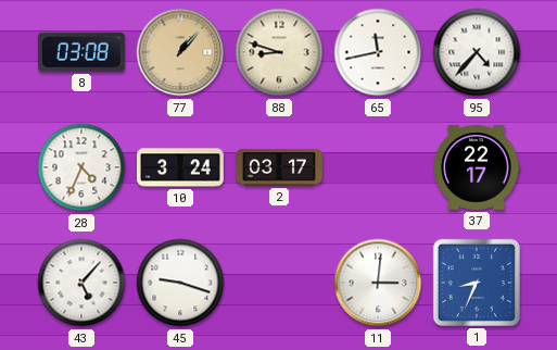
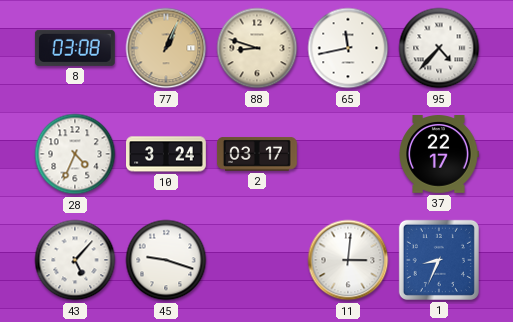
77: 1:07 -> 1:04 (166, 48)
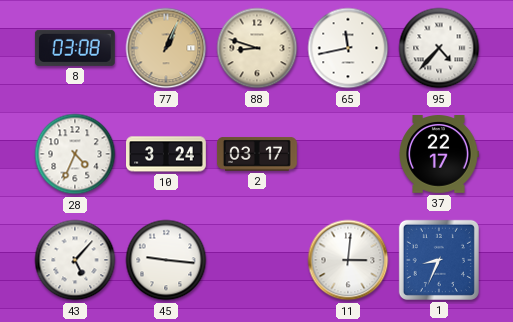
45: 9:18 -> 9:16 (166, 260)
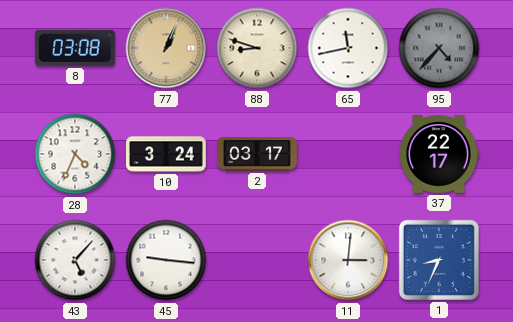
95 dial: white -> grey (439, 48)
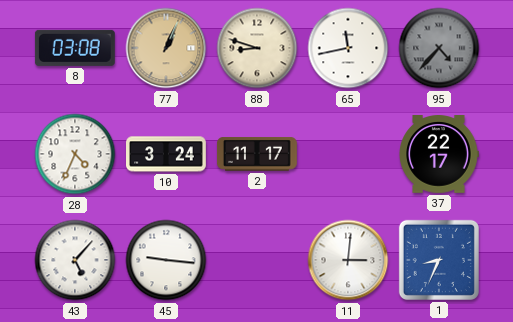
2: 03:17 -> 11:17 (257, 155)
